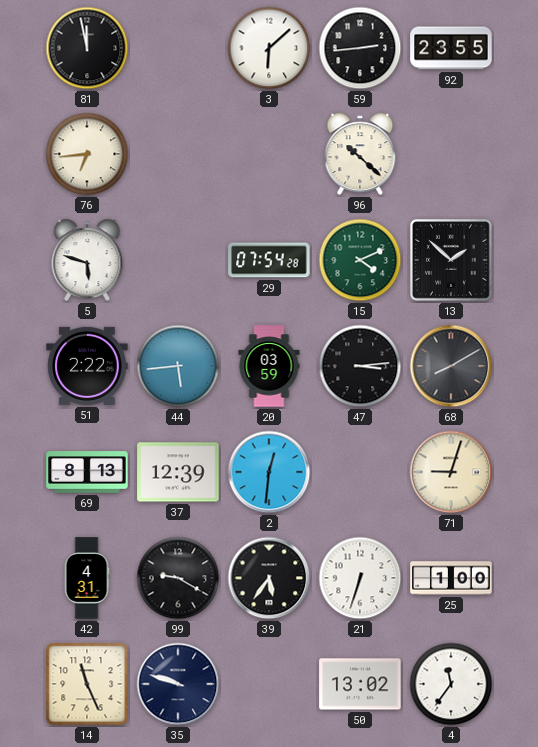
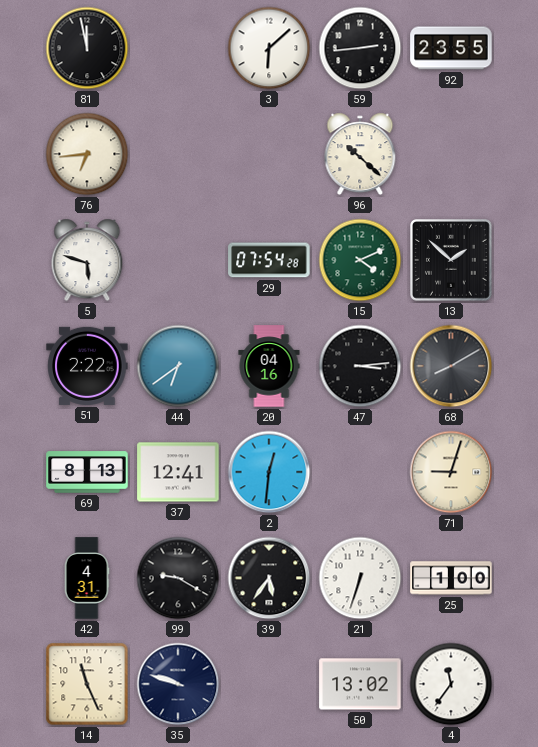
44: 5:44 -> 6:39 (178, 366)
20: 03:59 -> 04:16 (269, 366)
37: 12:39 -> 12:41 (178, 472)
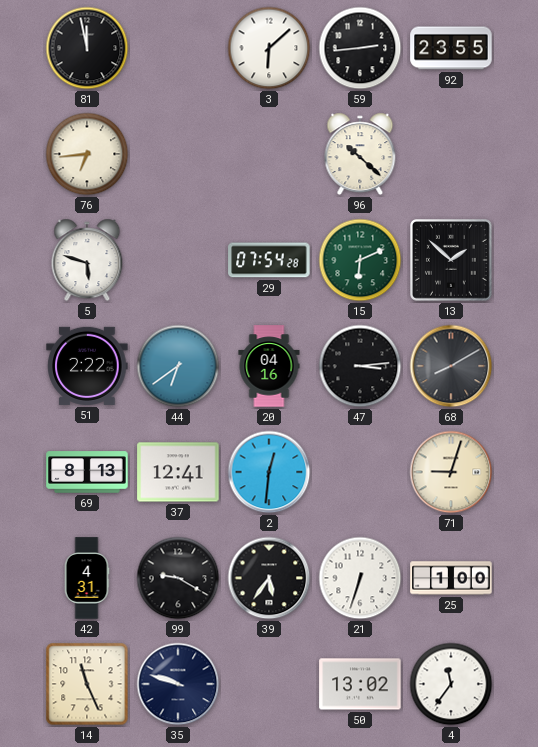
15: 4:11 -> 6:11 (360, 260)
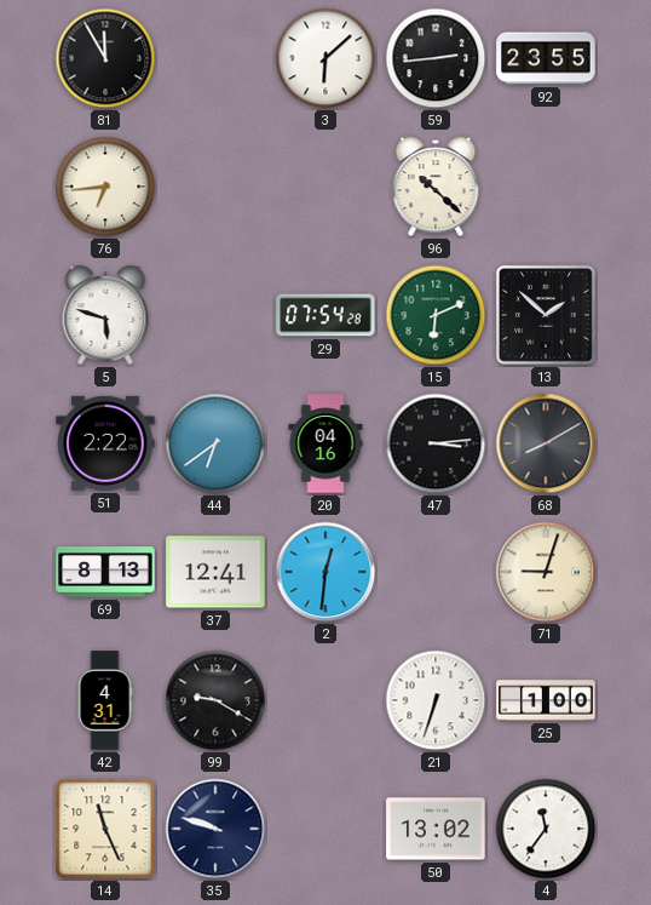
81: 11:58 -> 11:55 (105, 58)
39: 5:36 -> none (269, 578)
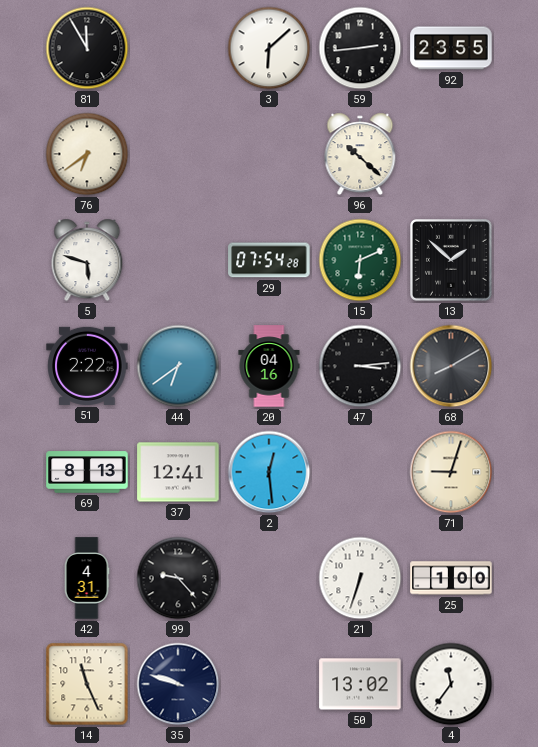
76: 6:44 -> 6:39 (87, 154)
2: 12:31 -> 12:29 (269, 472)
99: 9:20 -> 9:23 (178, 578)
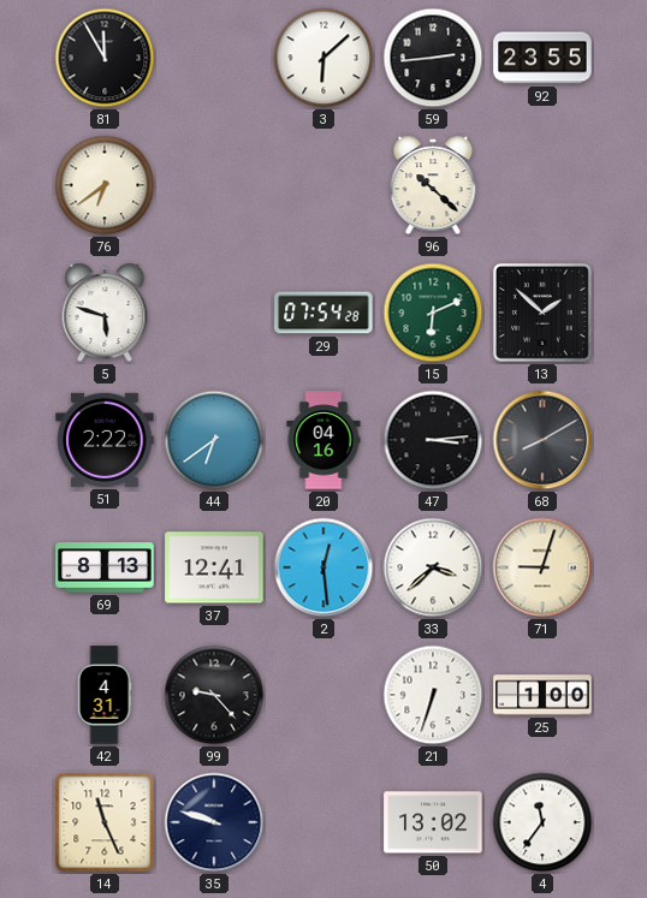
33: none -> 3:38 (433, 567)
